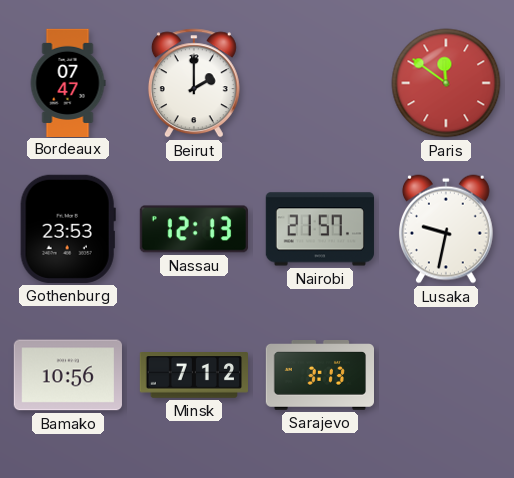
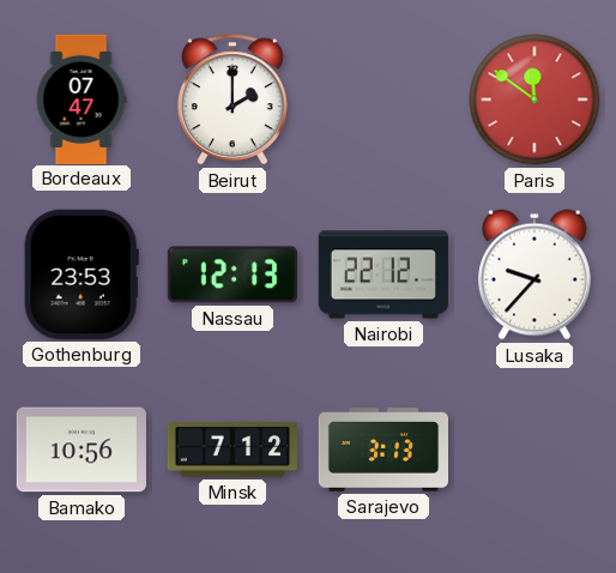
Nairobi: 21:57 -> 22:12 (384, 275)
Lusaka: 9:32 -> 9:37 (535, 275)
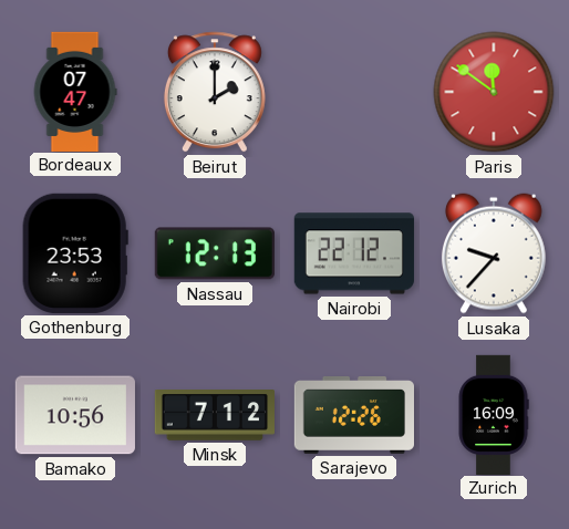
Sarajevo: 3:13 -> 12:26 (353, 415)
Zurich: none -> 16:09 (494, 414)
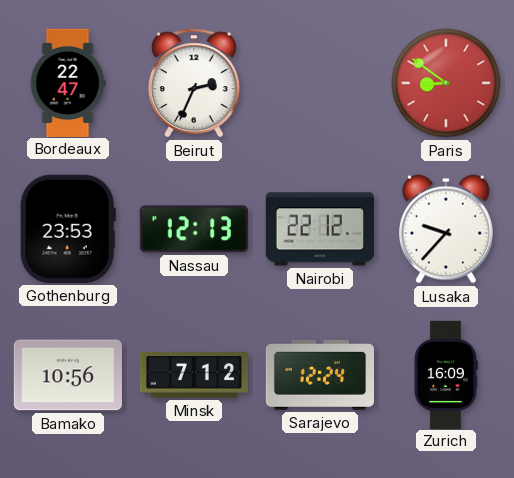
Bordeaux: 07:47 -> 22:47 (68, 82)
Beirut: 2:00 -> 2:34 (194, 83)
Paris: 11:51 -> 8:51 (446, 83)
Sarajevo: 12:26 -> 12:24 (319, 375)
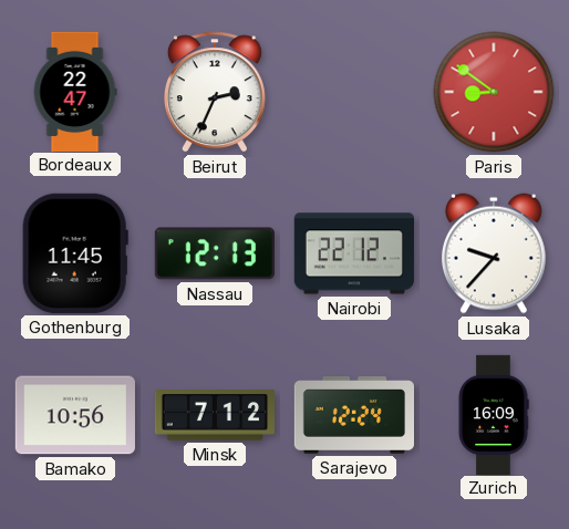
Gothenburg: 23:53 -> 11:45 (75, 253)
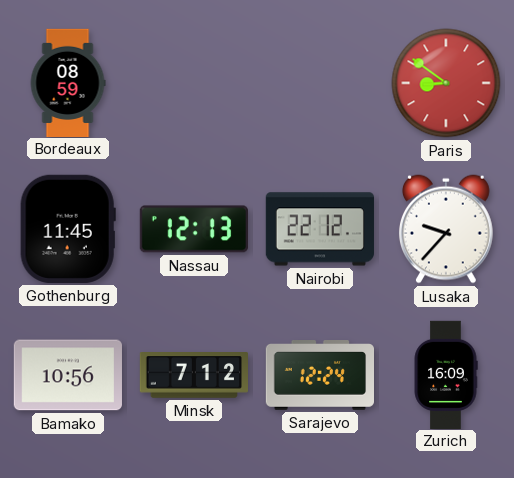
Bordeaux: 22:47 -> 08:59 (68, 82)
Beirut: 2:34 -> none (215, 92)
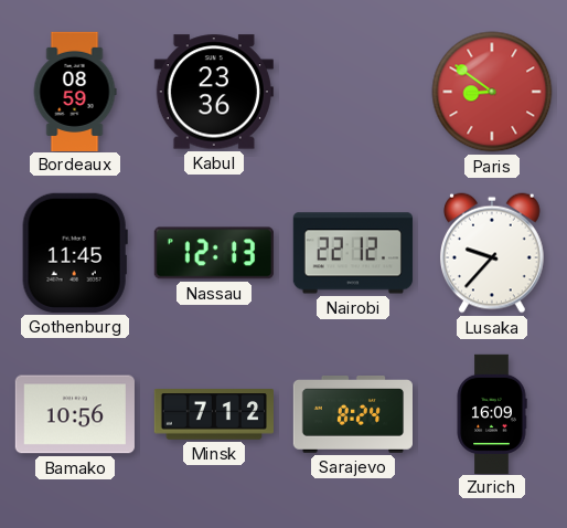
Kabul: none -> 23:36 (214, 92)
Sarajevo: 12:24 -> 8:24 (352, 414)
